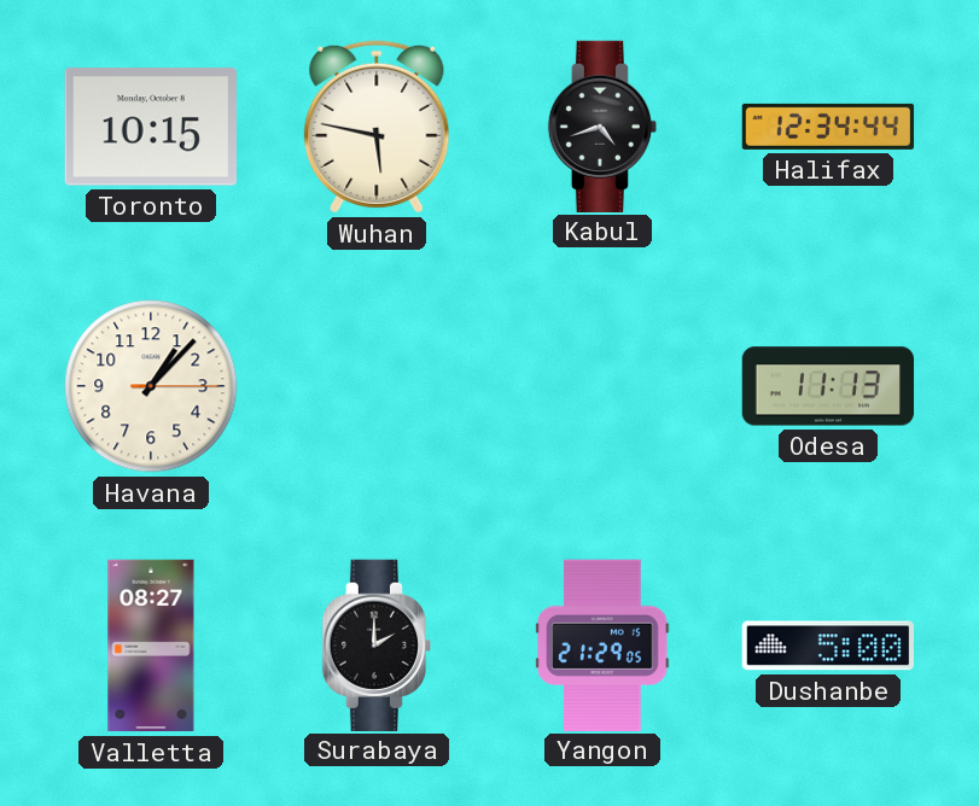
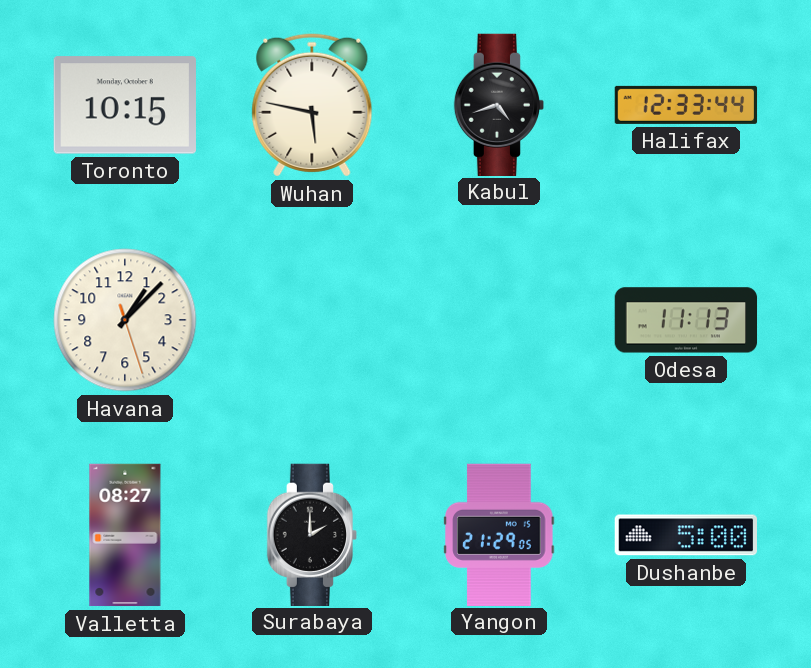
Halifax: 12:34 -> 12:33 (686, 105)
Havana: 1:07:15 -> 1:07:27 (125, 320)
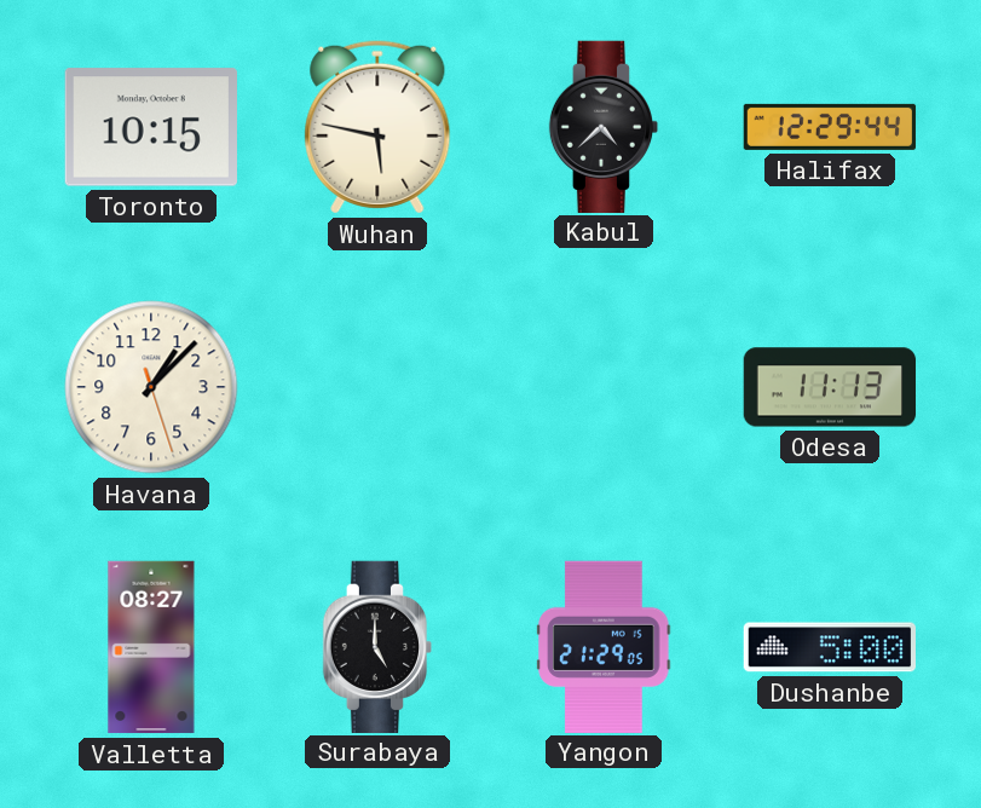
Kabul: 4:42 -> 4:38 (602, 126)
Halifax: 12:33 -> 12:29 (830, 127)
Surabaya: 2:00 -> 5:00 (376, 646)
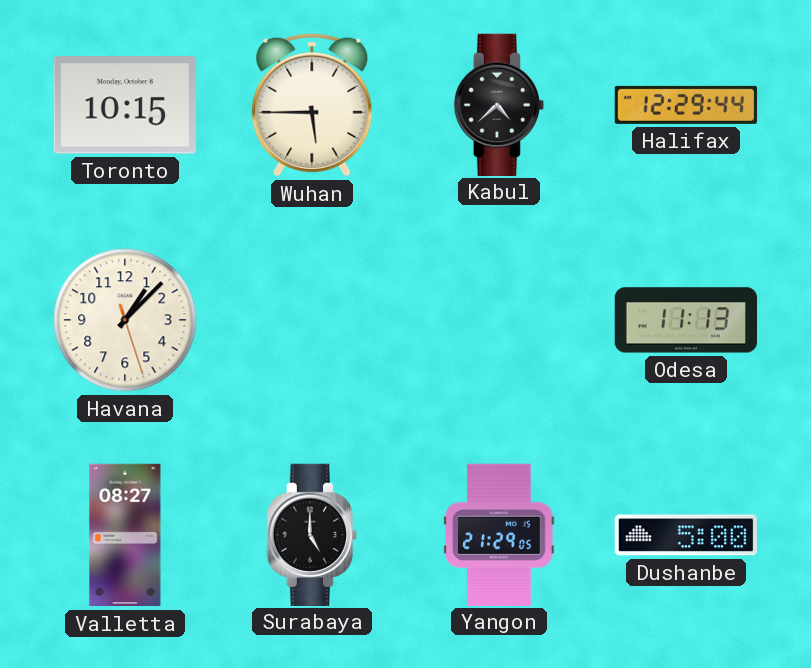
Wuhan: 5:47 -> 5:45 (312, 105)
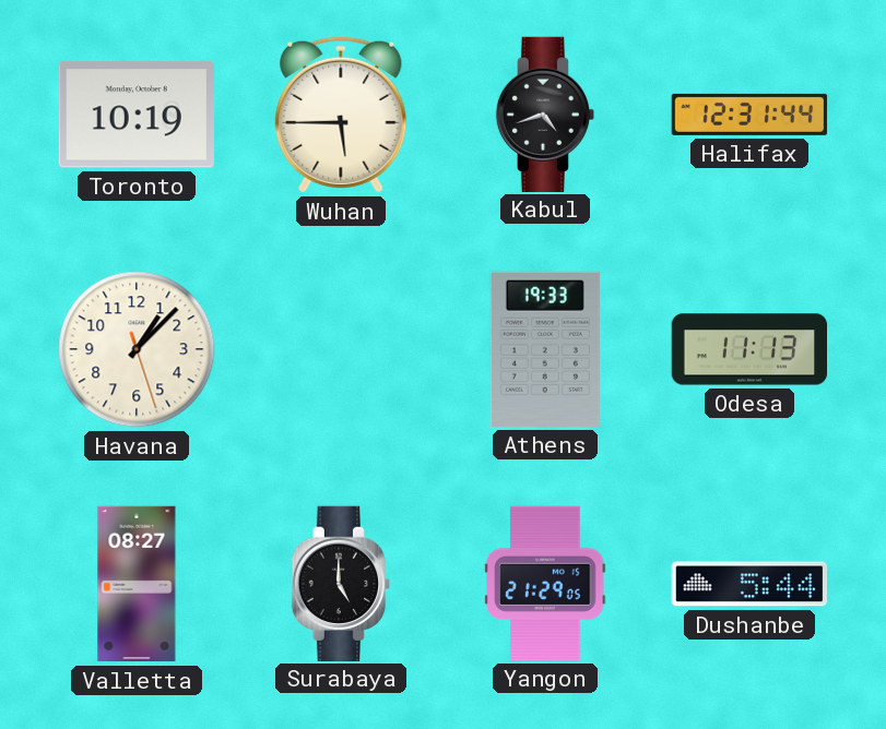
Toronto: 10:15 -> 10:19 (137, 115)
Kabul: 4:38 -> 4:42 (544, 113)
Halifax: 12:29 -> 12:31 (749, 115)
Athens: none -> 19:33 (545, 349)
Dushanbe: 5:00 -> 5:44 (748, 584)
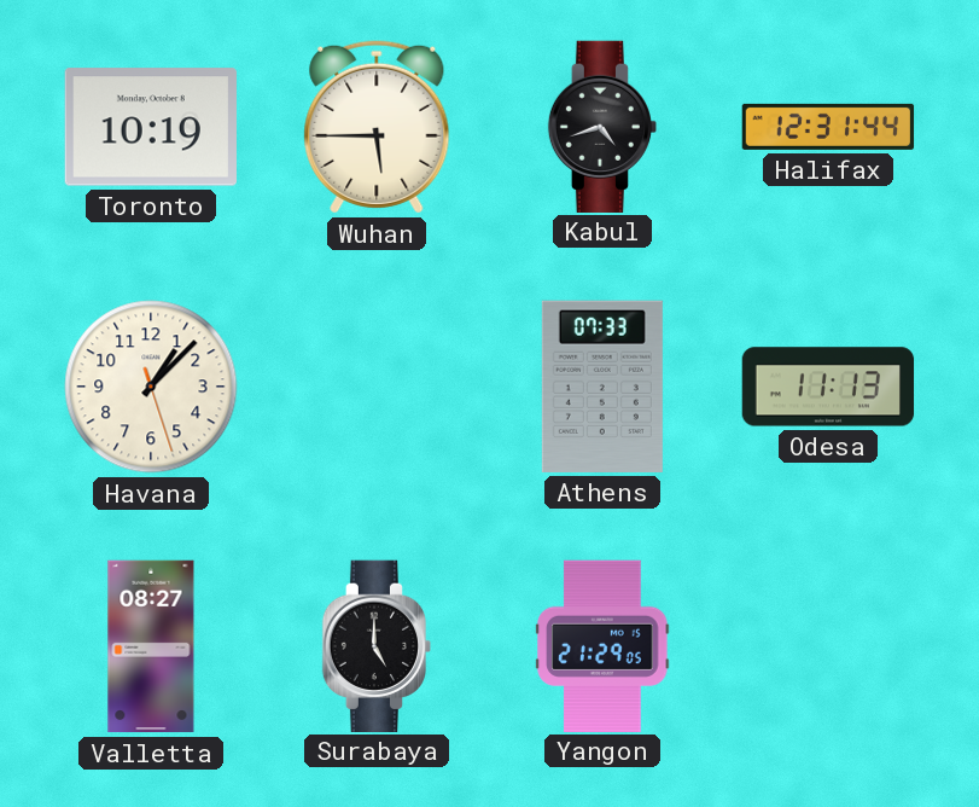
Athens: 19:33 -> 07:33 (602, 387)
Dushanbe: 5:44 -> none (748, 584)
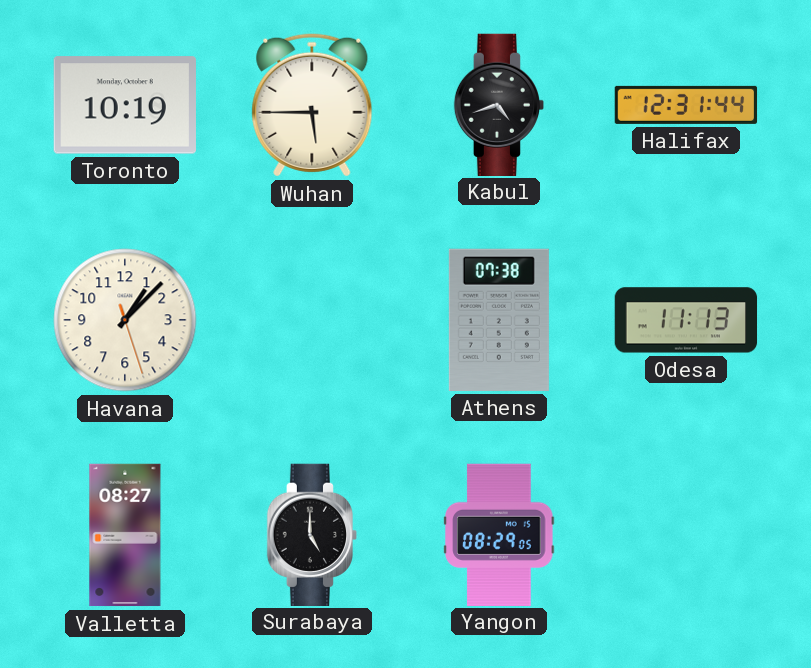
Athens: 07:33 -> 07:38 (499, 320)
Yangon: 21:29 -> 08:29 (499, 534)
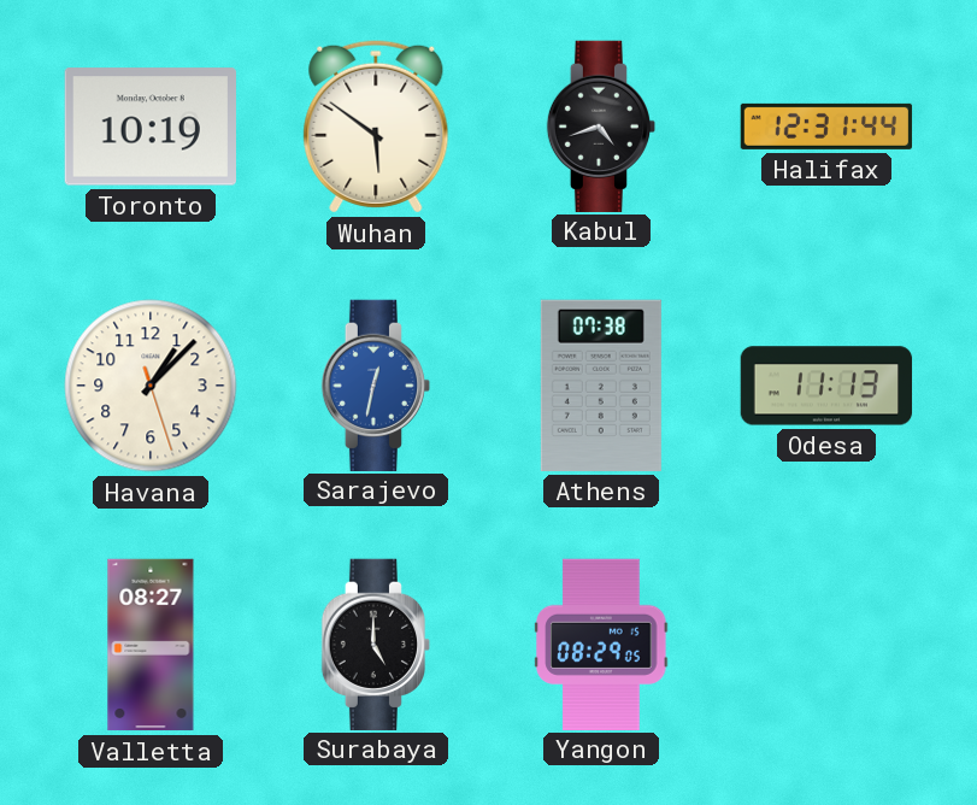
Wuhan: 5:45 -> 5:51 (376, 127)
Sarajevo: none -> 12:32 (375, 384)
